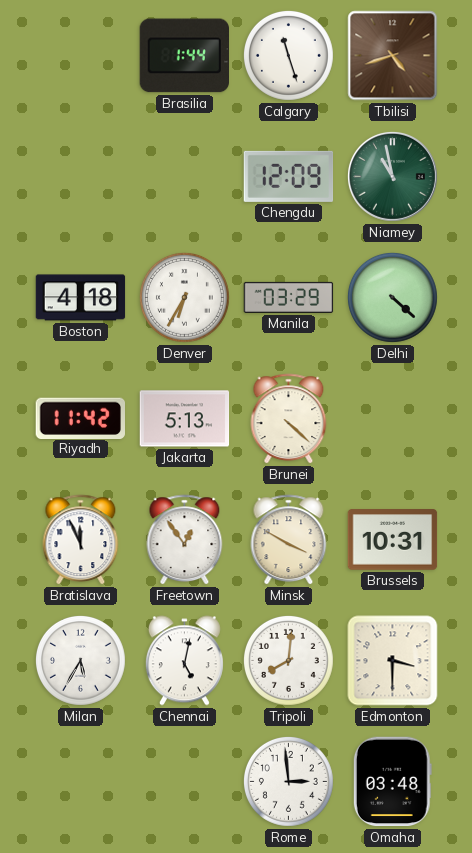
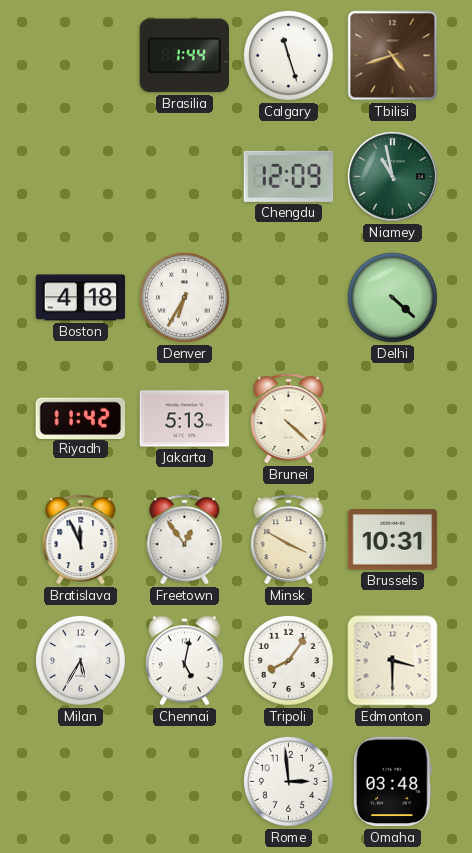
Manila: 03:29 -> none (289, 297)
Tripoli: 8:01 -> 8:06 (288, 660)
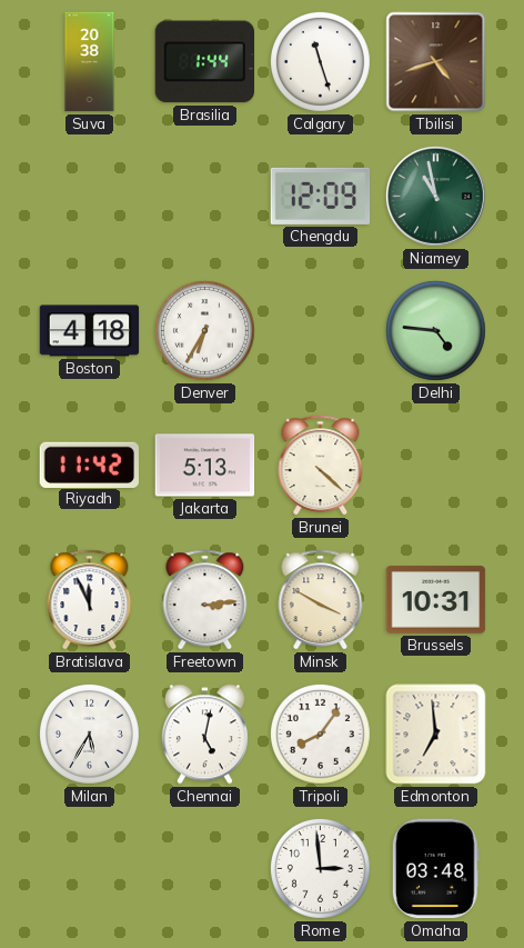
Suva: none -> 20:38 (90, 62)
Delhi: 4:22 -> 4:46 (435, 330)
Freetown: 12:54 -> 3:14 (205, 600)
Edmonton: 3:30 -> 6:59 (436, 735)
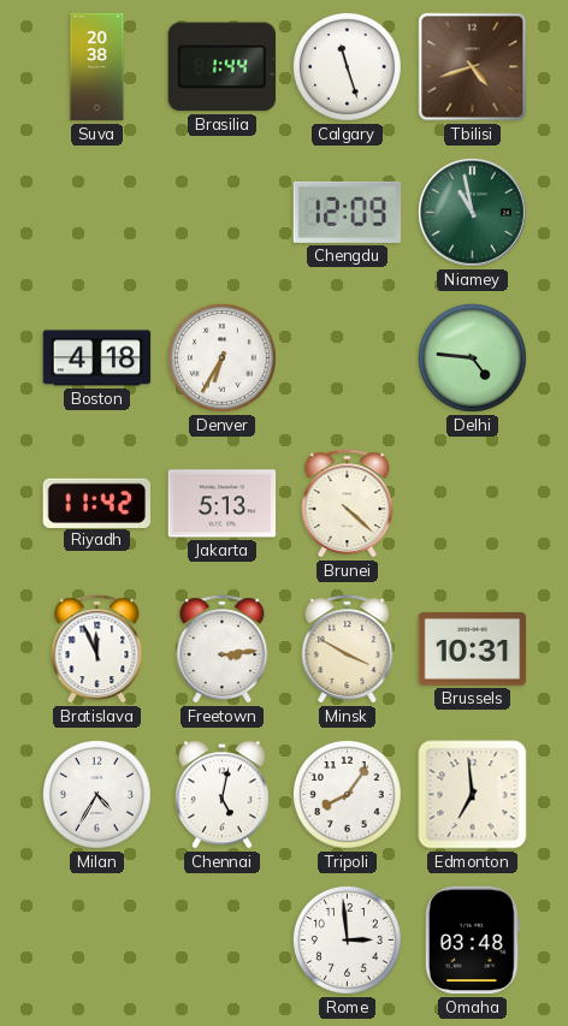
Milan: 5:35 -> 4:35 (96, 794)
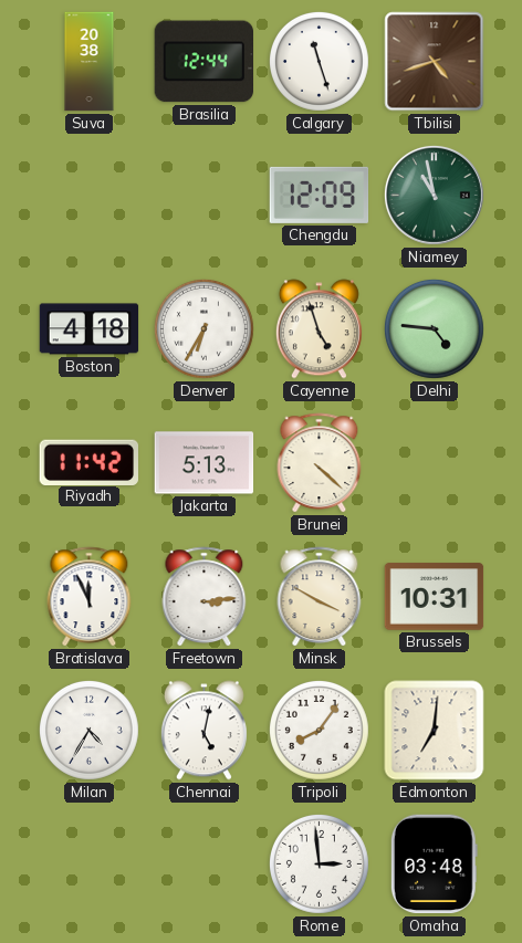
Brasilia: 1:44 -> 12:44 (203, 62)
Cayenne: none -> 4:57 (319, 329)
Edmonton: 6:59 -> 7:01 (435, 731)
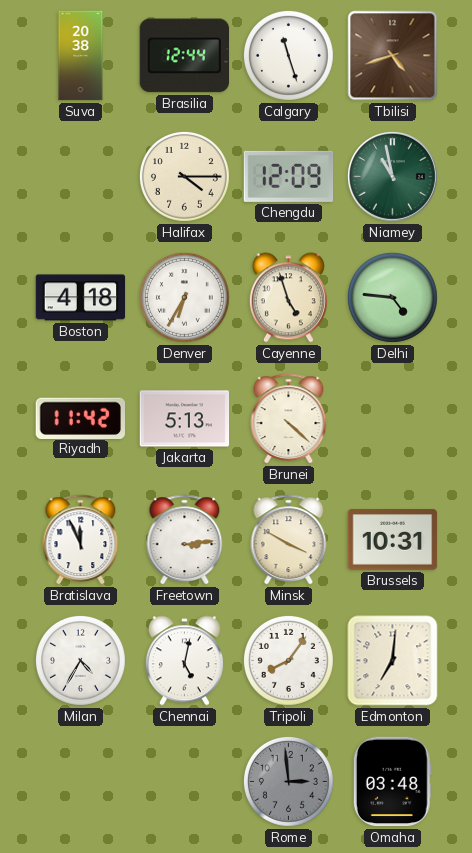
Halifax: none -> 4:15 (184, 176)
Rome dial: white -> grey (288, 781)
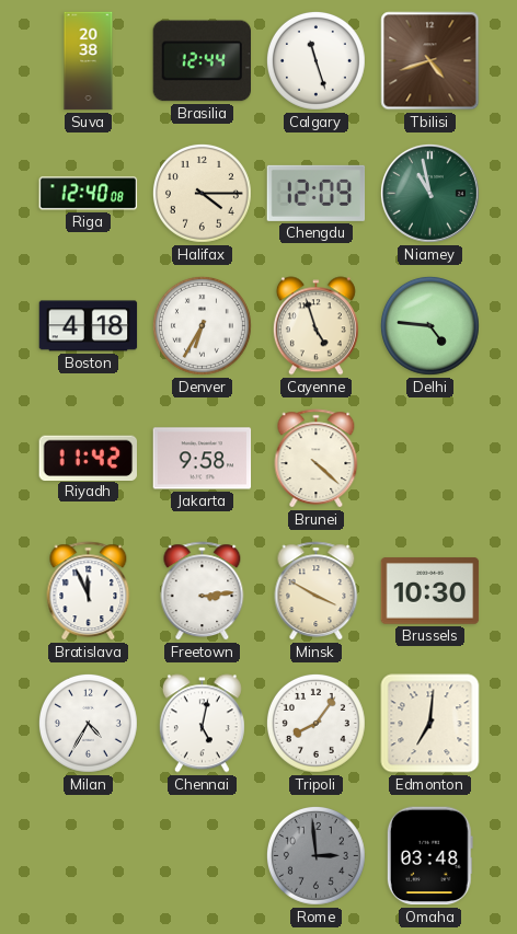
Riga: none -> 12:40 (89, 194)
Jakarta: 5:13 -> 9:58 (203, 459)
Brussels: 10:31 -> 10:30 (430, 591)
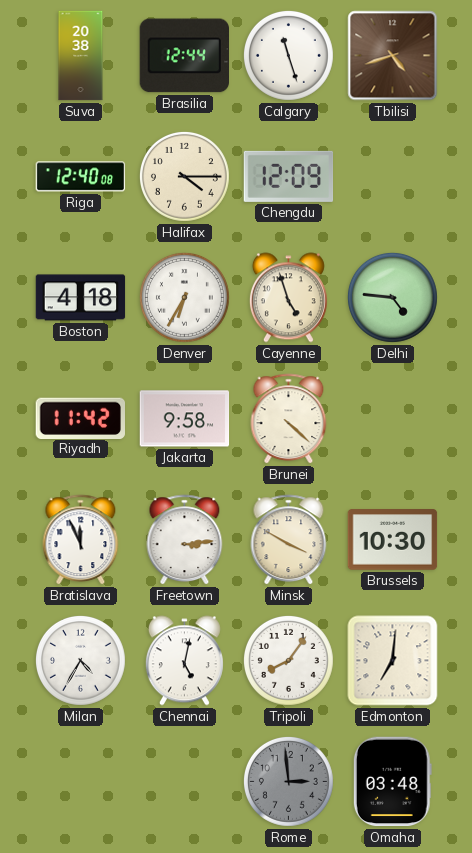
Niamey: 10:58 -> none (429, 193)
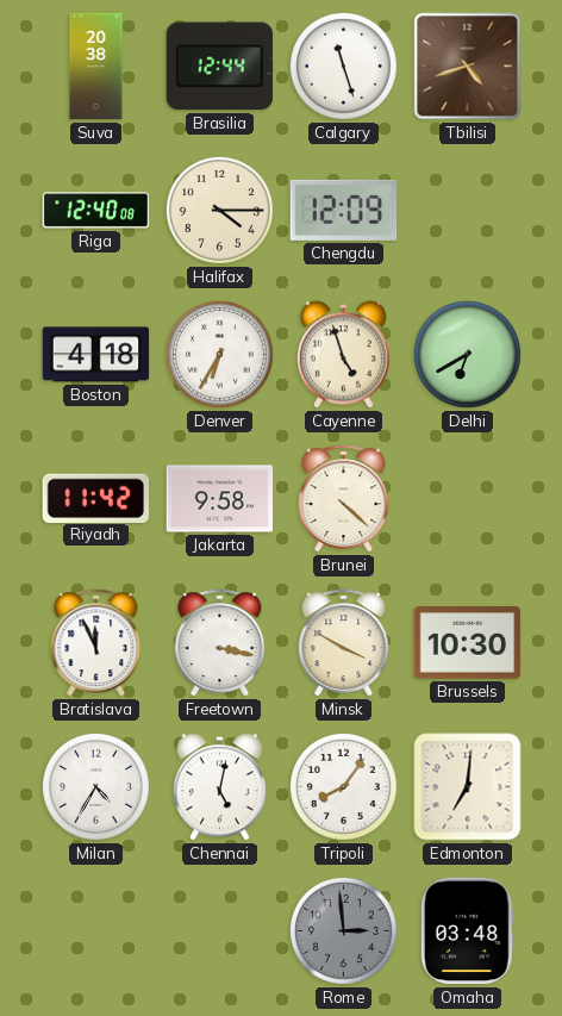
Delhi: 4:46 -> 6:40 (467, 354)
Freetown: 3:14 -> 3:17 (220, 643)
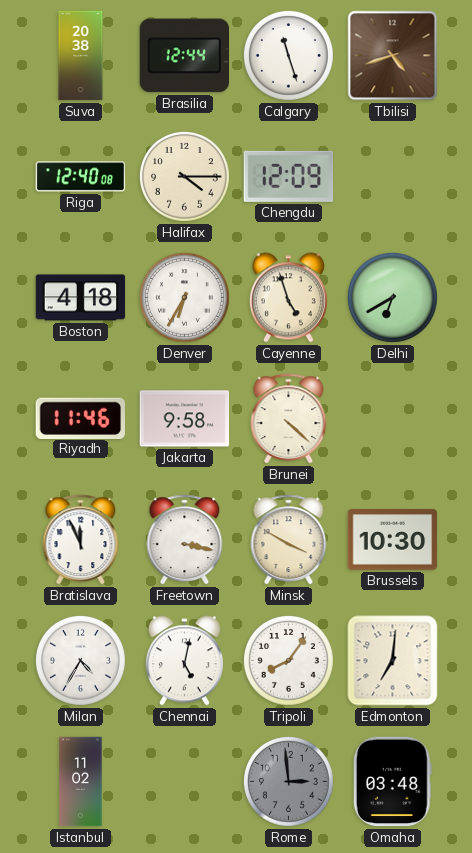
Riyadh: 11:42 -> 11:46 (80, 418)
Istanbul: none -> 11:02 (81, 782)
